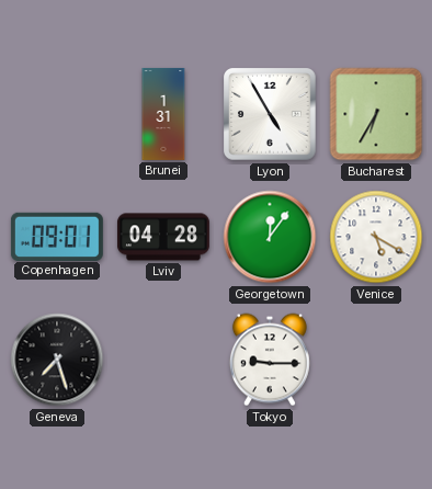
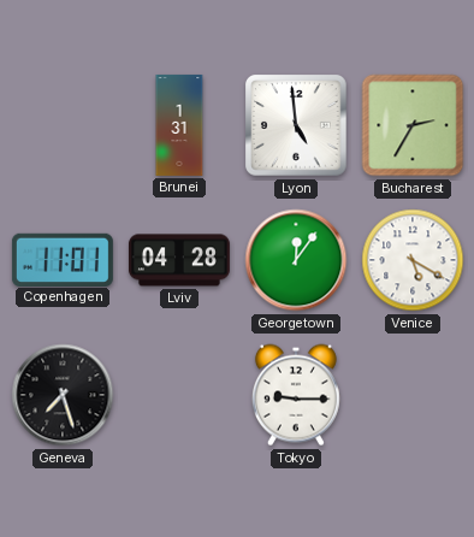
Lyon: 4:55 -> 4:59 (296, 125)
Bucharest: 6:35 -> 2:35 (413, 125)
Copenhagen: 09:01 -> 11:01 (63, 259)
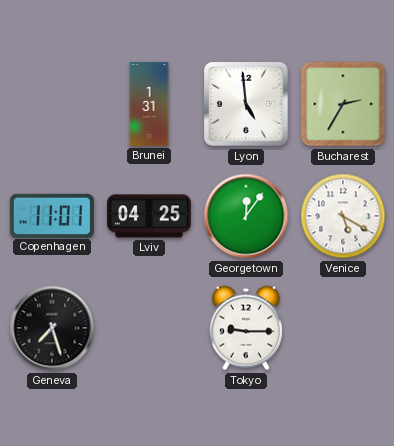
Lviv: 04:28 -> 04:25 (149, 216)
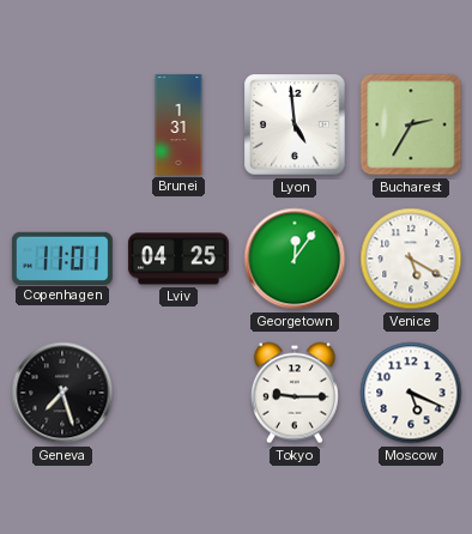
Moscow: none -> 5:19 (411, 393)
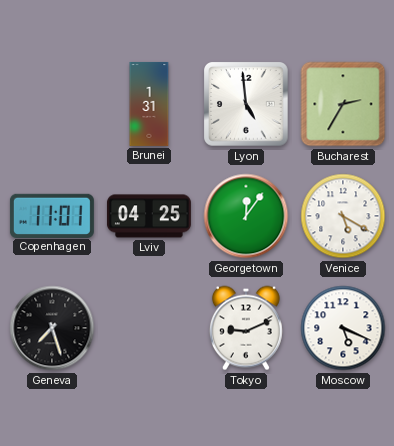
Tokyo: 9:15 -> 9:11 (246, 328)
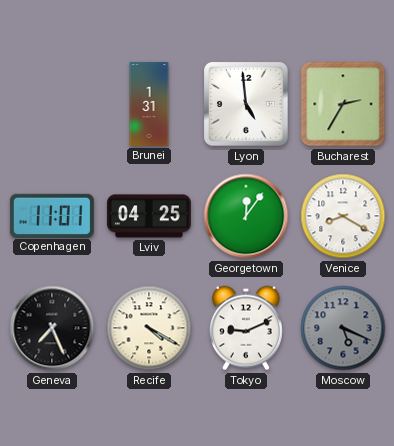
Venice: 5:20 -> 8:20 (343, 216)
Geneva: 7:27 -> 7:26 (52, 328)
Recife: none -> 4:20 (149, 328)
Moscow dial: white -> grey (343, 328)
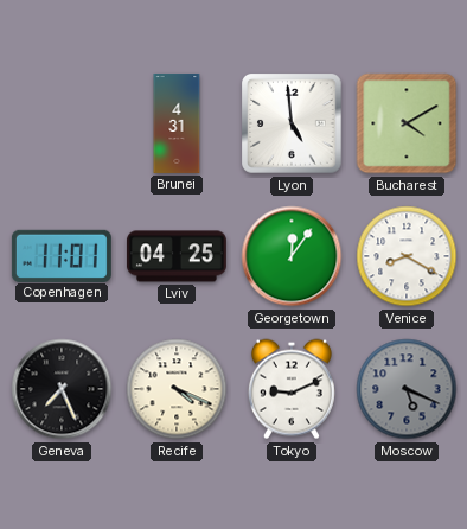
Brunei: 1:31 -> 4:31 (177, 123)
Bucharest: 2:35 -> 4:10 (407, 123)
Recife: 4:20 -> 4:19 (177, 389)
